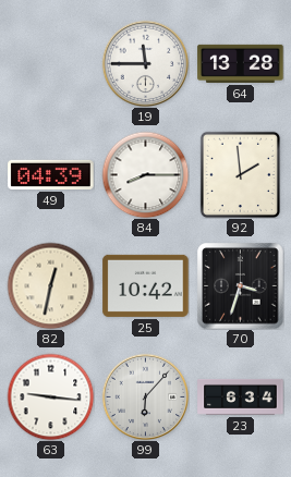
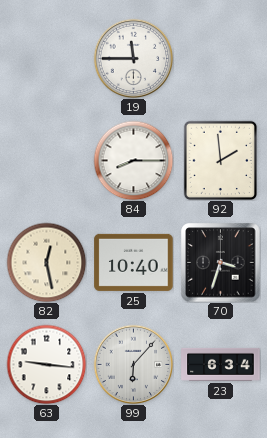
64: 13:28 -> none (241, 63)
49: 04:39 -> none (51, 174)
82: 12:32 -> 12:28 (46, 262)
25: 10:42 -> 10:40 (134, 262)
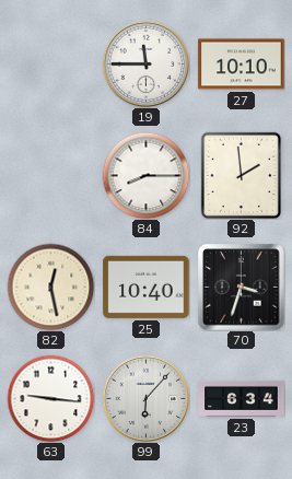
27: none -> 10:10 (242, 65)
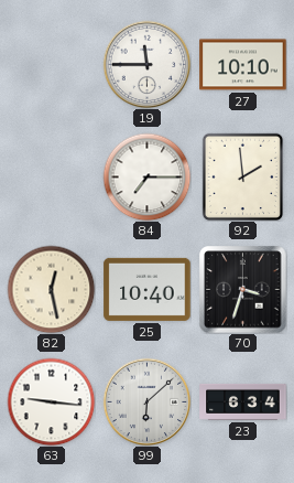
84: 8:15 -> 7:15 (146, 176)
99: 6:07 -> 6:08 (146, 401)
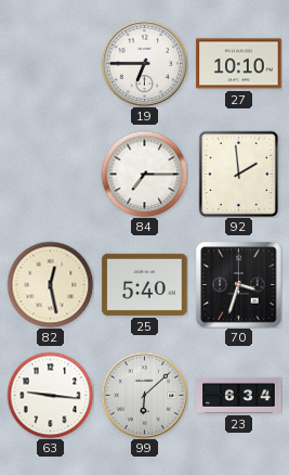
19: 11:45 -> 6:45 (144, 63)
25: 10:40 -> 5:40 (145, 284)
